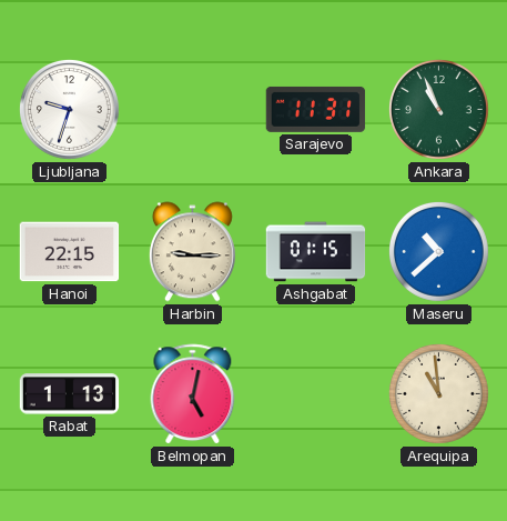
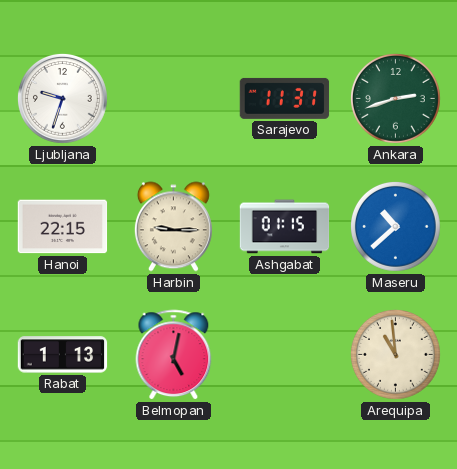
Ankara: 10:56 -> 2:42 (396, 99)
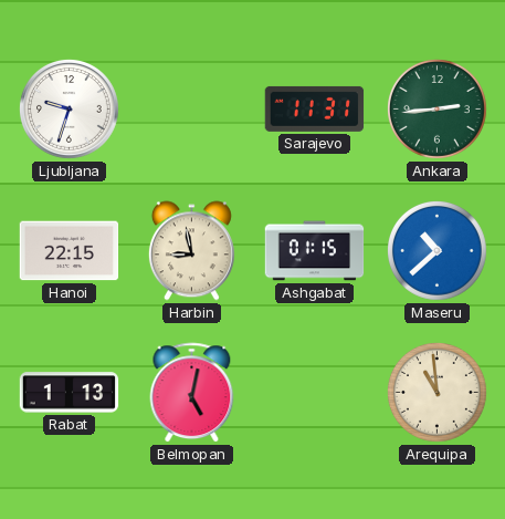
Ankara: 2:42 -> 2:44 (438, 110)
Harbin: 9:15 -> 8:58 (191, 251)
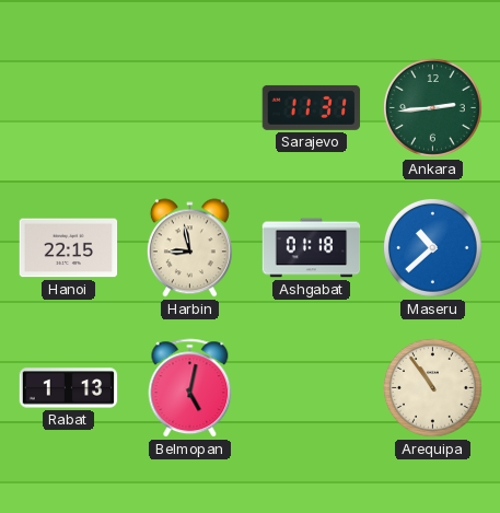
Ljubljana: 9:33 -> none (69, 108)
Ashgabat: 01:15 -> 01:18 (312, 248)
Arequipa: 10:59 -> 10:54 (433, 388)
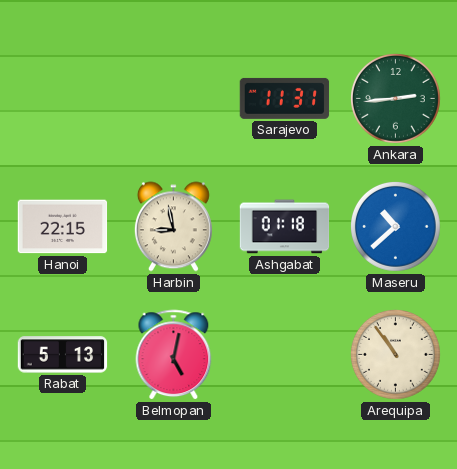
Rabat: 1:13 -> 5:13 (63, 355)
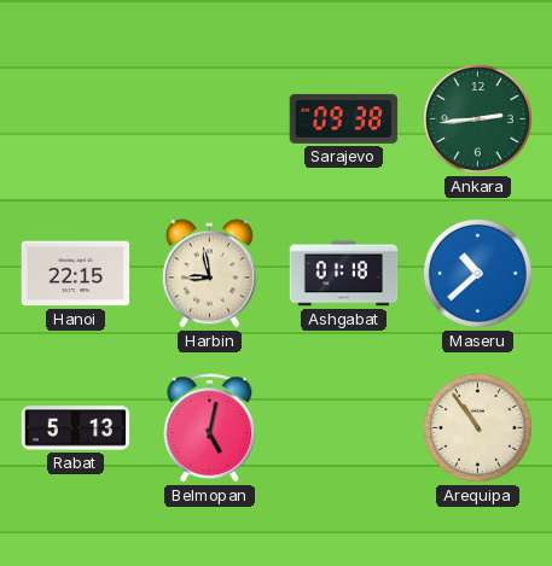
Sarajevo: 11:31 -> 09:38 (344, 118)
